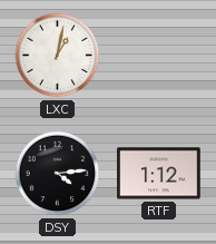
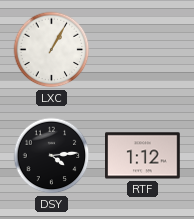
LXC: 1:02 -> 1:05 (52, 50)
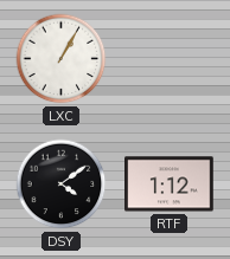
DSY: 4:14 -> 4:09 (62, 184)
